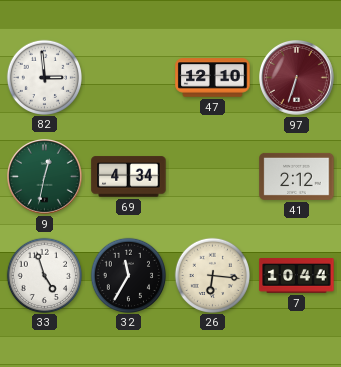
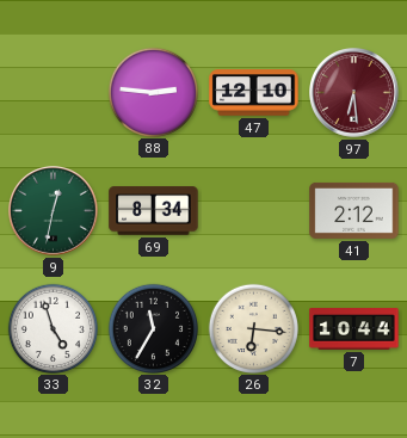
82: 2:59 -> none (44, 77)
88: none -> 2:46 (153, 92)
97: 6:33 -> 6:29 (354, 93)
69: 4:34 -> 8:34 (154, 211)
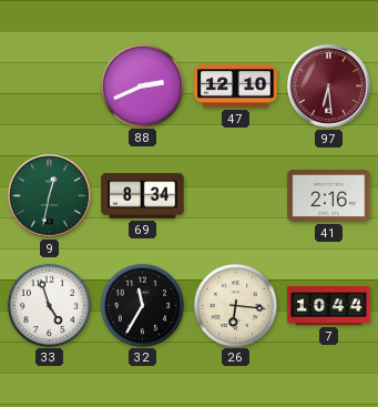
88: 2:46 -> 2:41 (142, 85)
41: 2:12 -> 2:16 (329, 195)
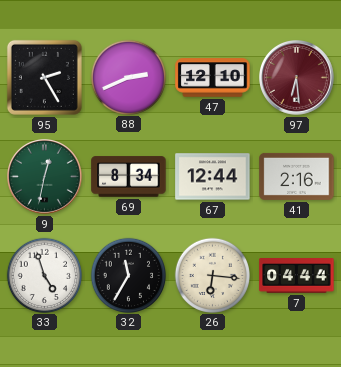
95: none -> 2:25 (44, 77)
67: none -> 12:44 (213, 177)
7: 10:44 -> 04:44 (297, 276)
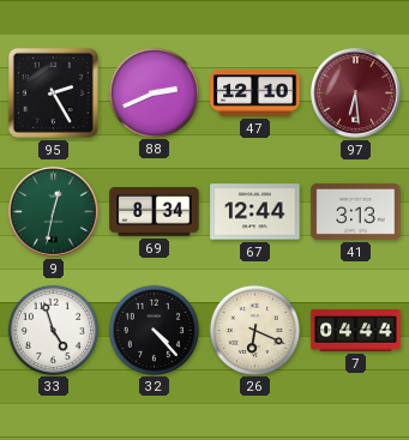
41: 2:16 -> 3:13 (356, 211)
32: 11:35 -> 4:23 (154, 330)
26: 6:16 -> 6:19 (254, 330)
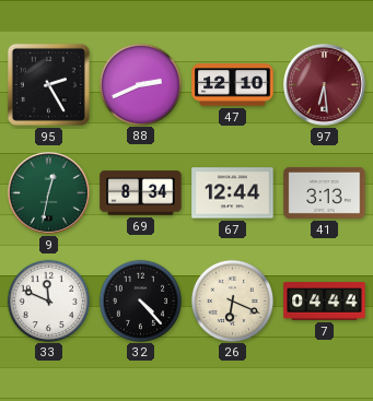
33: 4:57 -> 11:49 (48, 300)
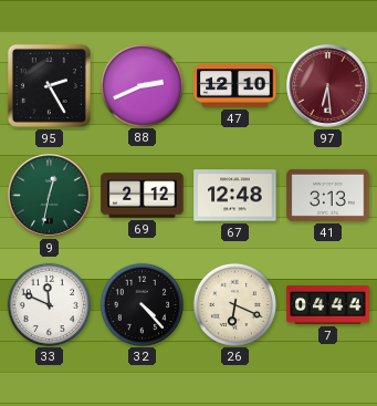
69: 8:34 -> 2:12 (143, 196)
67: 12:44 -> 12:48 (235, 196)
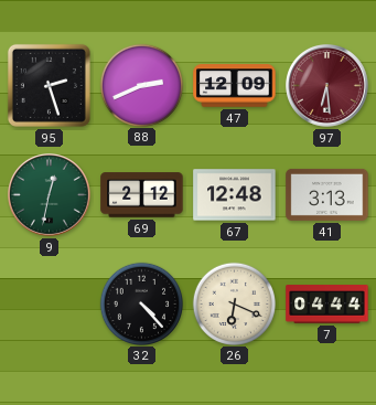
95: 2:25 -> 2:27 (49, 85)
47: 12:10 -> 12:09 (235, 86)
33: 11:49 -> none (49, 304)
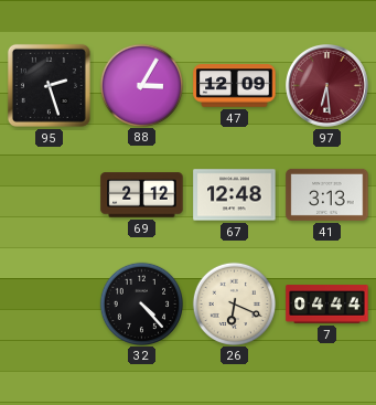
88: 2:41 -> 3:05 (141, 85)
9: 12:32 -> none (50, 195)
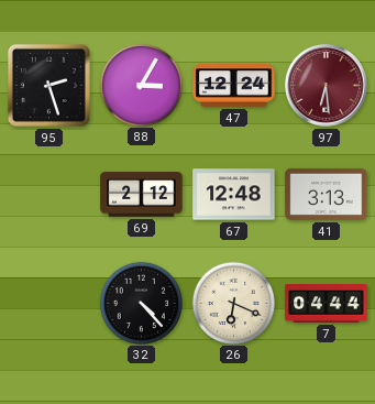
47: 12:09 -> 12:24 (234, 86)
